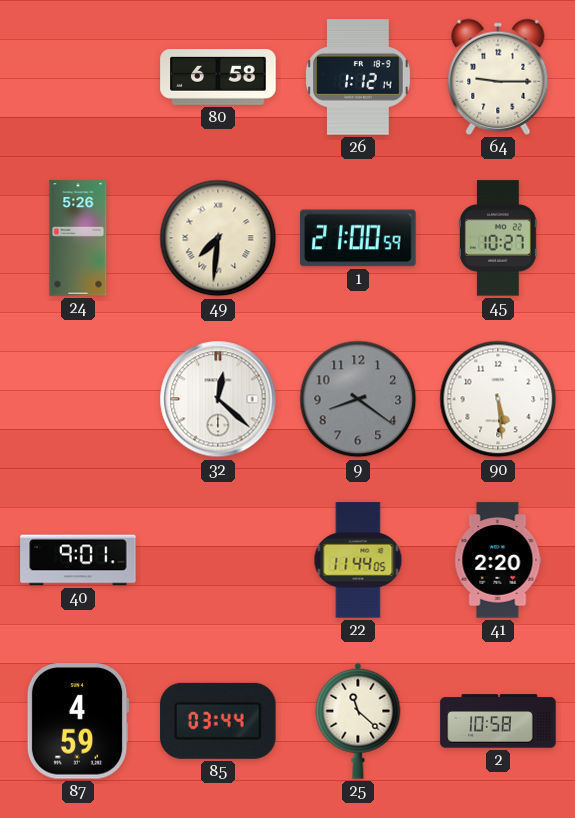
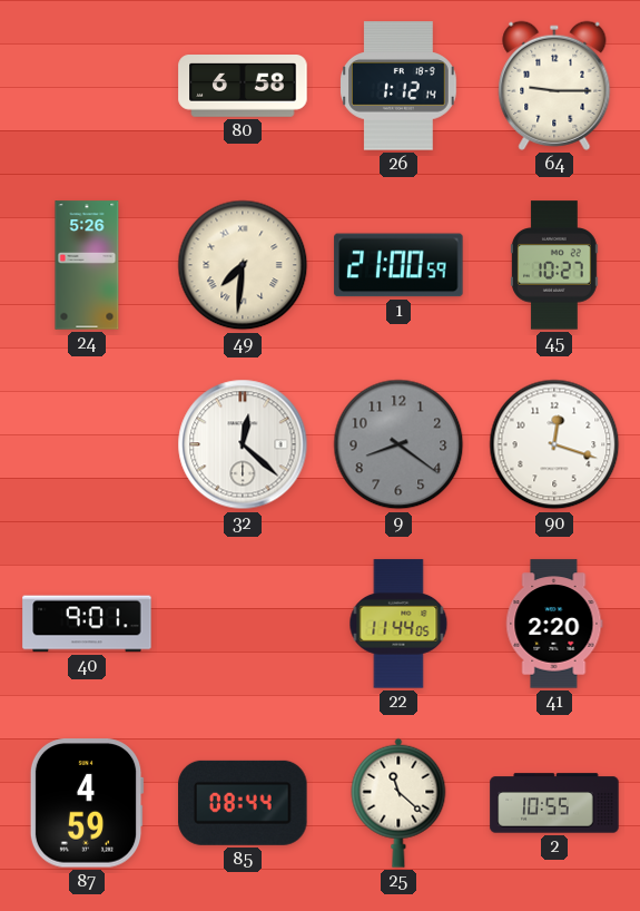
90: 5:29 -> 12:18 (554, 444)
85: 03:44 -> 08:44 (243, 803)
2: 10:58 -> 10:55 (554, 803)
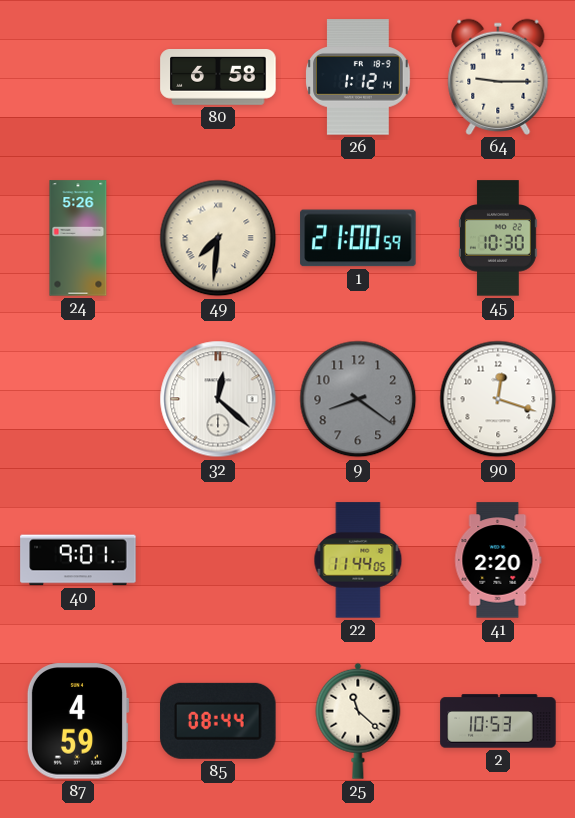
45: 10:27 -> 10:30 (498, 238)
2: 10:55 -> 10:53 (498, 721)
